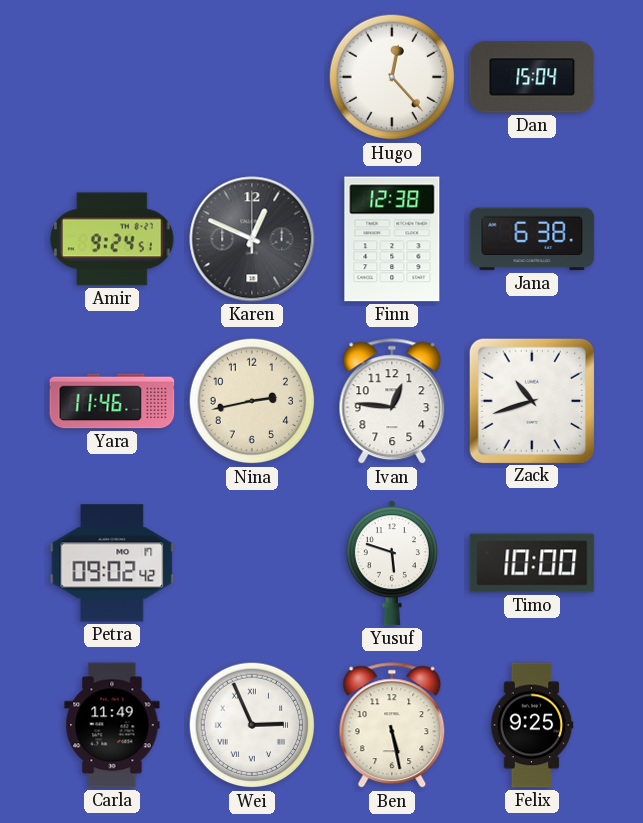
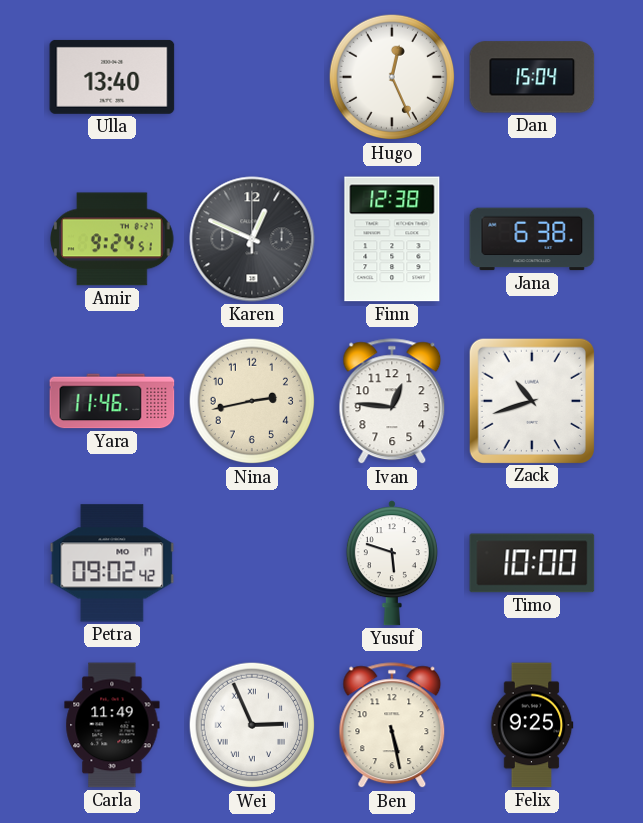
Ulla: none -> 13:40 (112, 77)
Hugo: 12:23 -> 12:26 (392, 77)
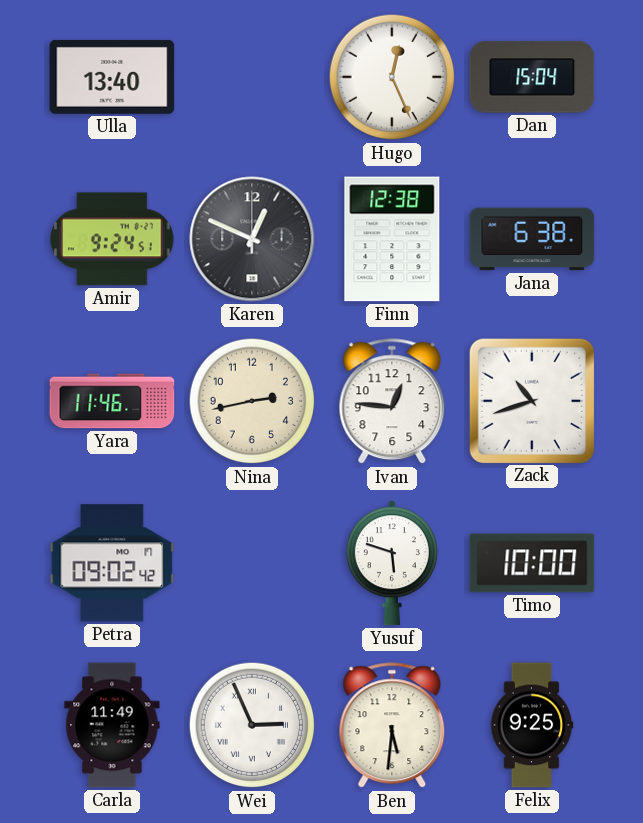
Ben: 5:28 -> 5:31 (392, 726)
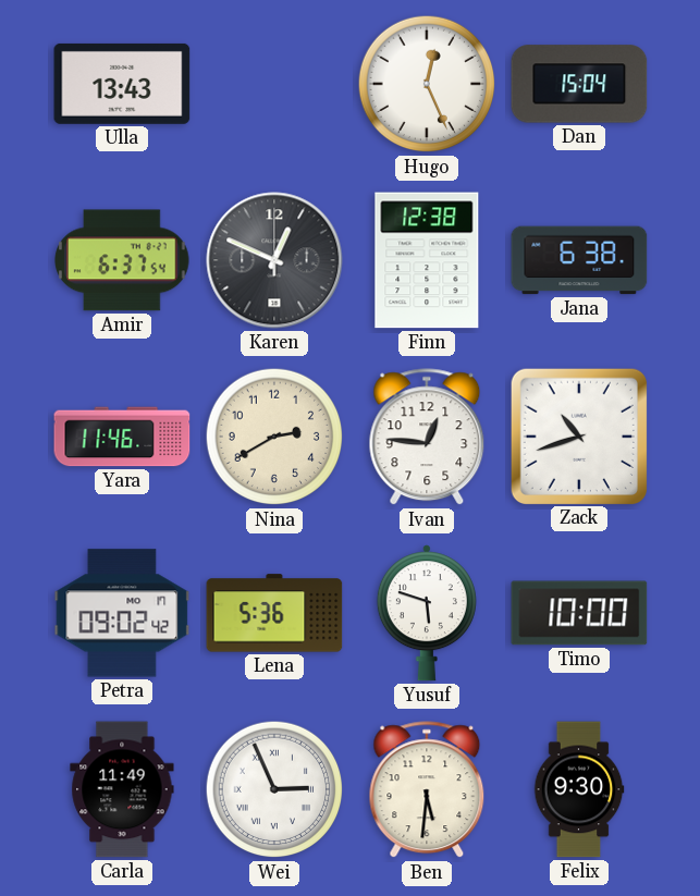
Ulla: 13:40 -> 13:43 (122, 84)
Amir: 9:24 -> 6:37 (122, 260)
Nina: 2:43 -> 2:40 (274, 437)
Lena: none -> 5:36 (274, 613)
Felix: 9:25 -> 9:30 (579, 789)
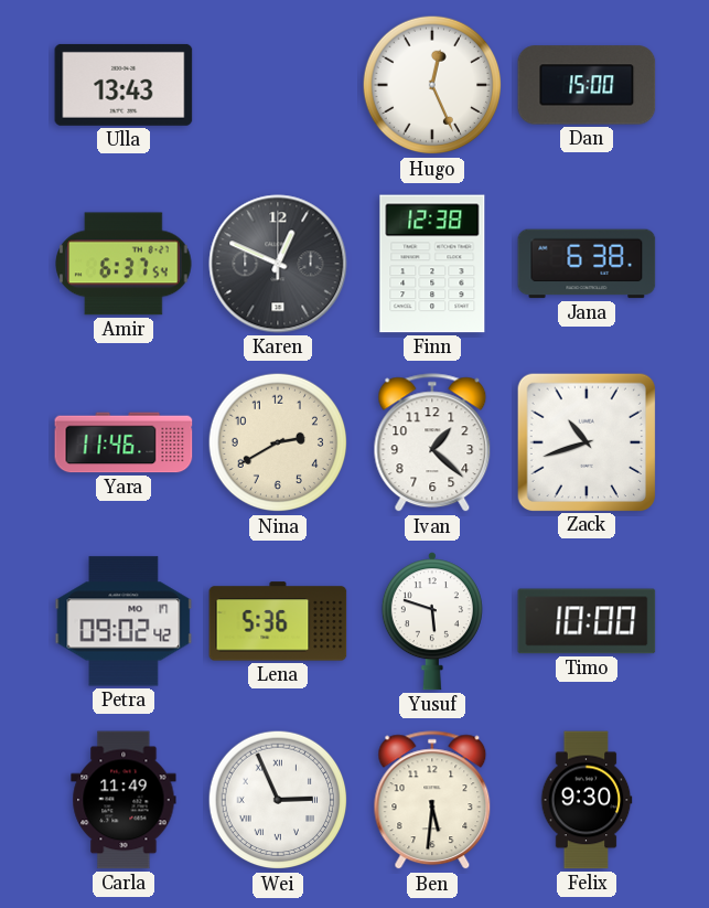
Dan: 15:04 -> 15:00 (587, 85)
Ivan: 12:46 -> 1:22 (432, 444)
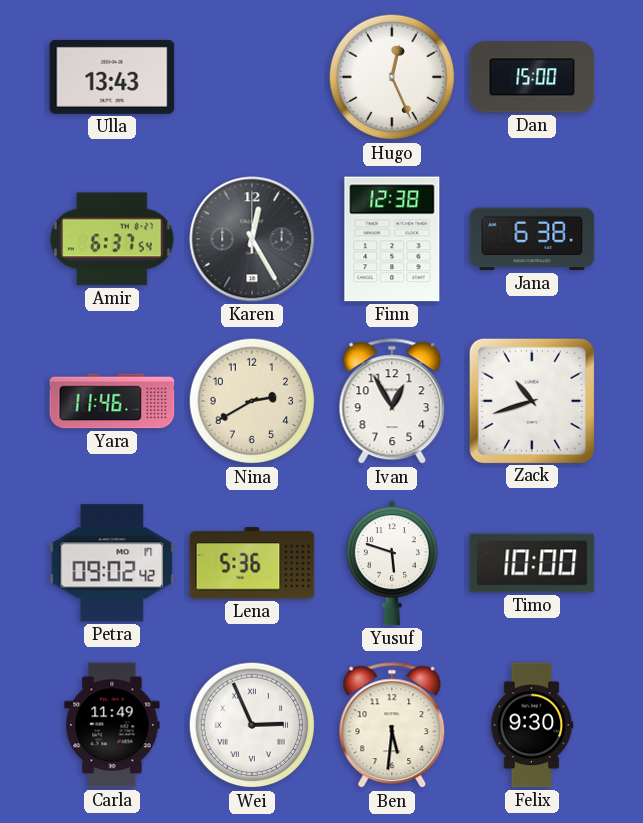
Karen: 12:49 -> 12:25 (252, 239)
Ivan: 1:22 -> 12:55 (392, 402)
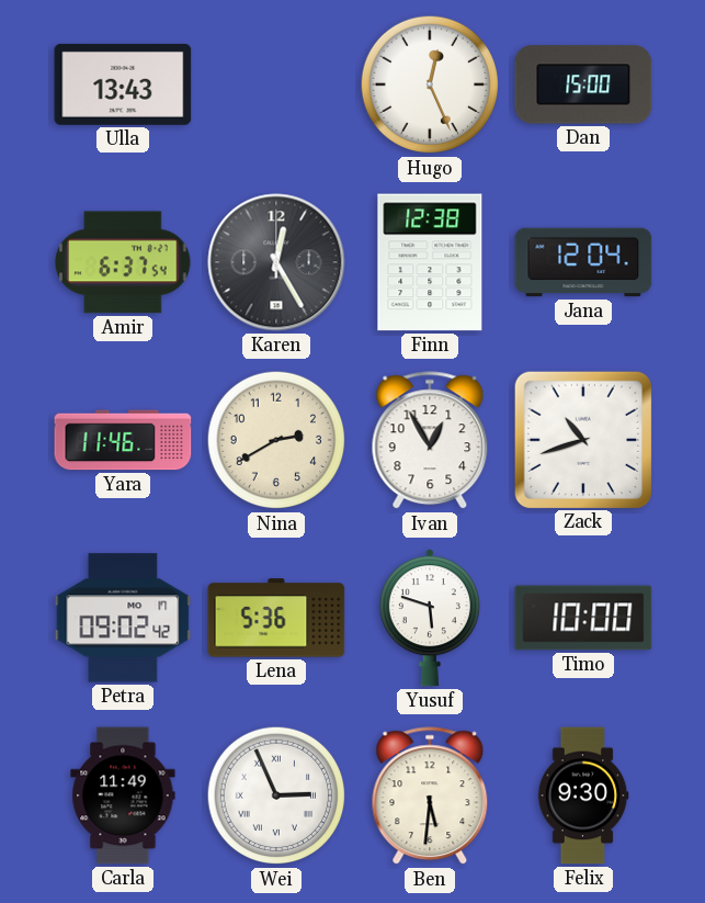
Jana: 6:38 -> 12:04 (583, 262)
